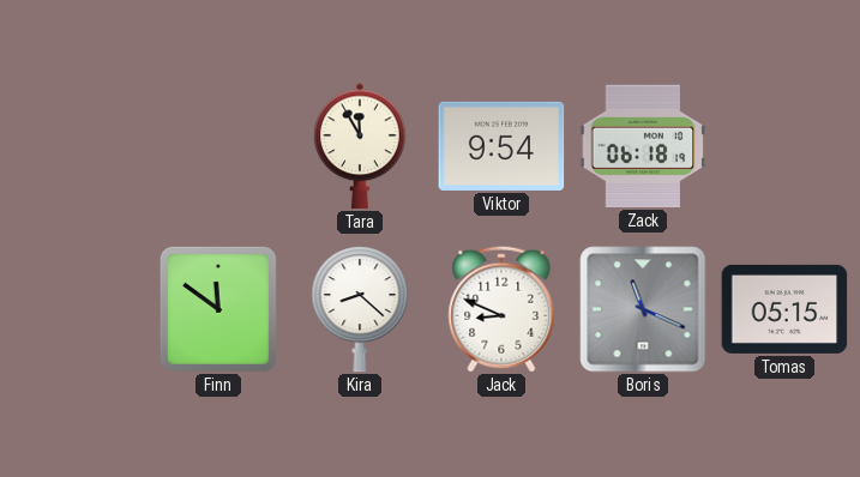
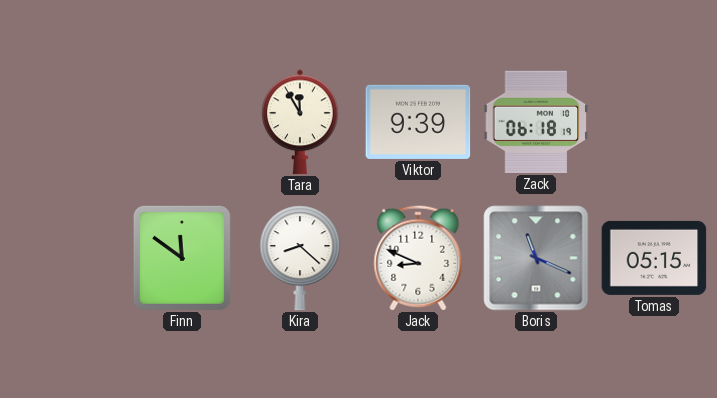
Viktor: 9:54 -> 9:39 (418, 122)
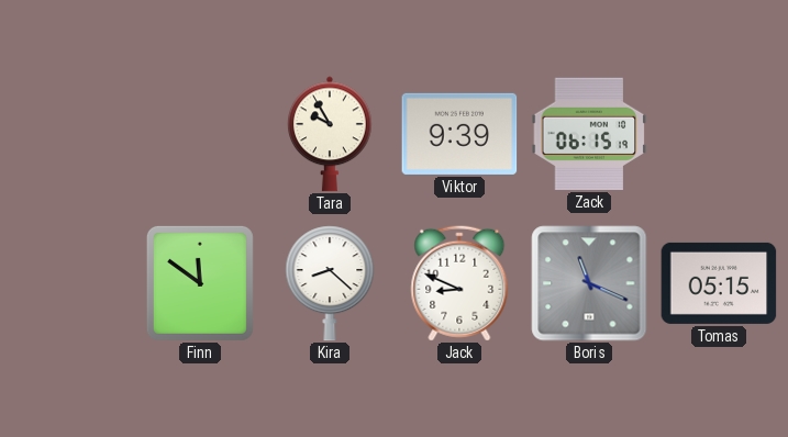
Tara: 11:55 -> 9:55 (331, 134)
Zack: 06:18 -> 06:15 (589, 134)
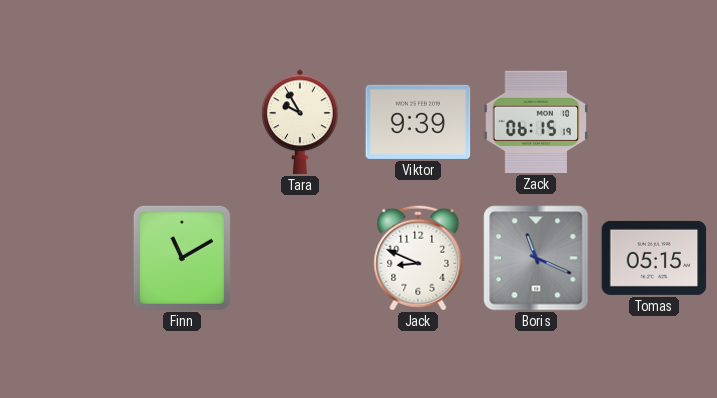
Finn: 11:51 -> 11:10 (182, 258)
Kira: 8:22 -> none (330, 283)
